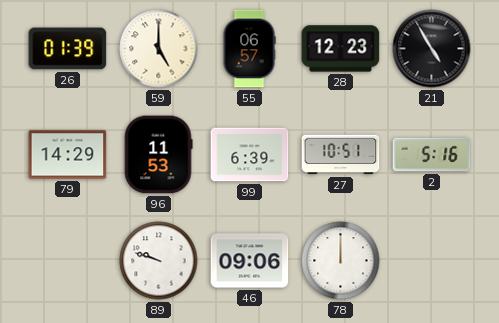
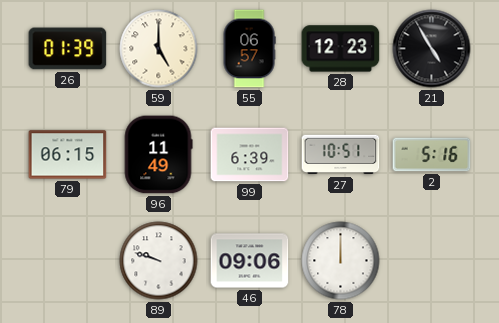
79: 14:29 -> 06:15 (68, 155)
96: 11:53 -> 11:49 (158, 155)
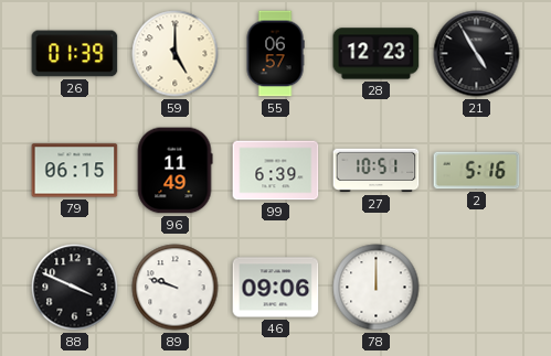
88: none -> 3:49 (75, 288)
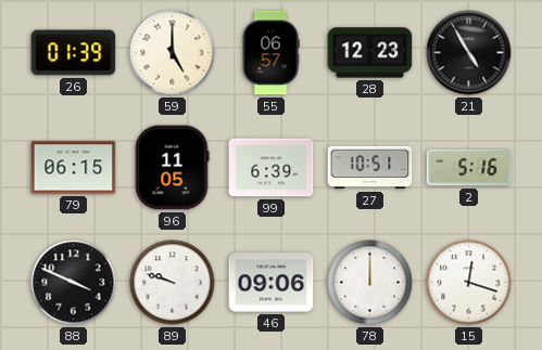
96: 11:49 -> 11:05 (172, 168)
15: none -> 12:18 (469, 283)
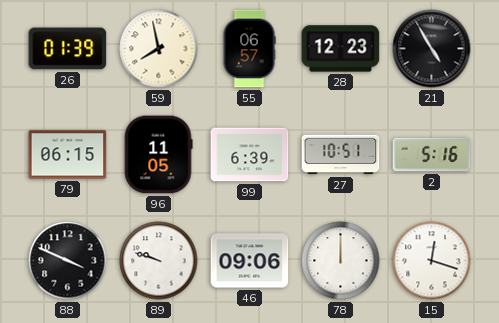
59: 5:00 -> 7:58 (159, 49)
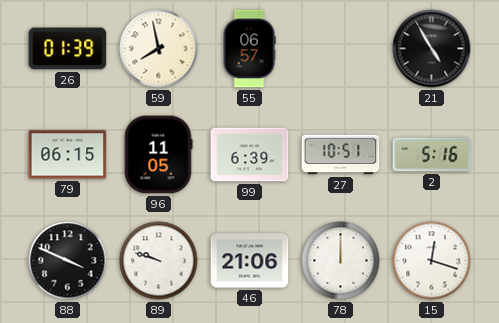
28: 12:23 -> none (341, 49)
46: 09:06 -> 21:06 (250, 261)
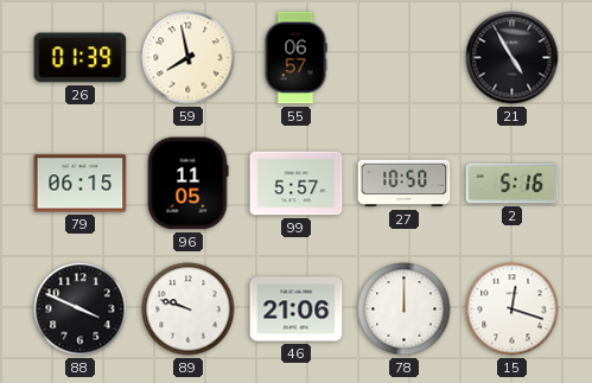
99: 6:39 -> 5:57 (297, 184)
27: 10:51 -> 10:50 (405, 184)
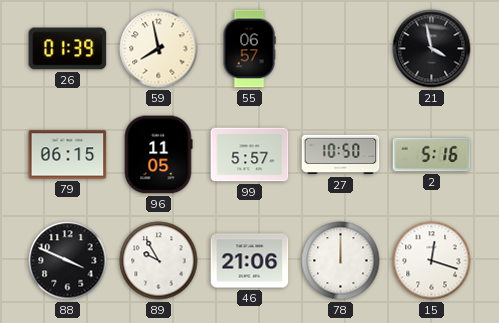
21: 4:55 -> 3:58 (432, 49)
89: 9:48 -> 9:55 (159, 261)
